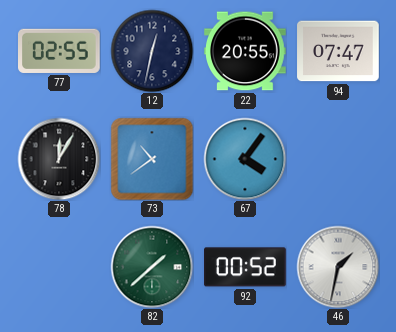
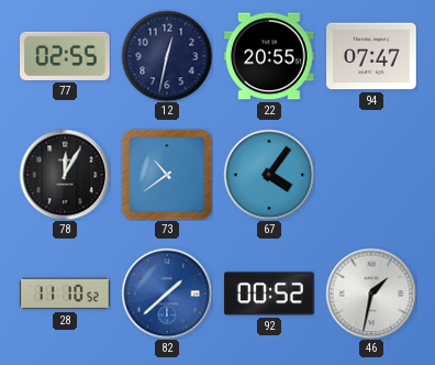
28: none -> 11:10 (66, 294)
82 dial: green -> blue (167, 294)
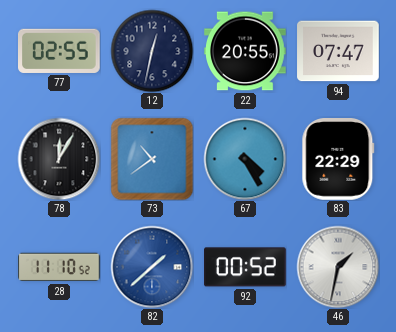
67: 4:06 -> 4:25 (245, 159)
83: none -> 22:29 (338, 160)
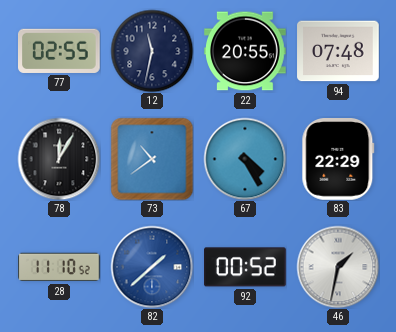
12: 12:32 -> 11:32 (152, 51)
94: 07:47 -> 07:48 (338, 51)
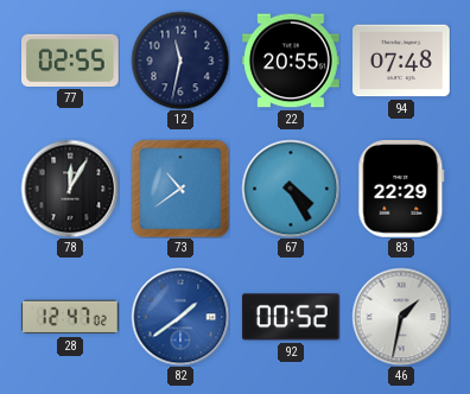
28: 11:10 -> 12:47 (71, 317)
82: 1:38 -> 1:39 (180, 317)
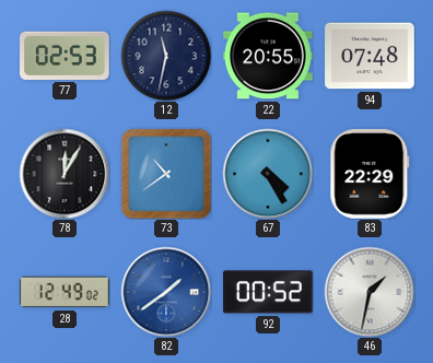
77: 02:55 -> 02:53 (66, 56)
28: 12:47 -> 12:49 (66, 292)
